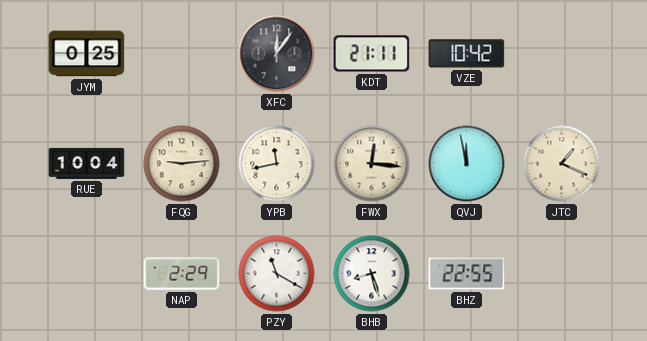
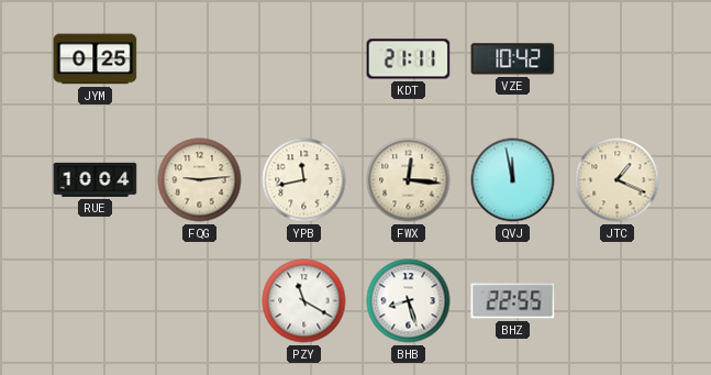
XFC: 12:06 -> none (277, 54)
NAP: 2:29 -> none (182, 274)
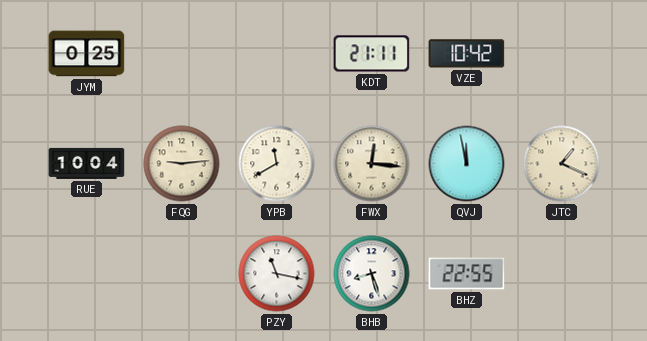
YPB: 11:43 -> 11:40 (277, 164)
PZY: 11:20 -> 11:17 (277, 274)
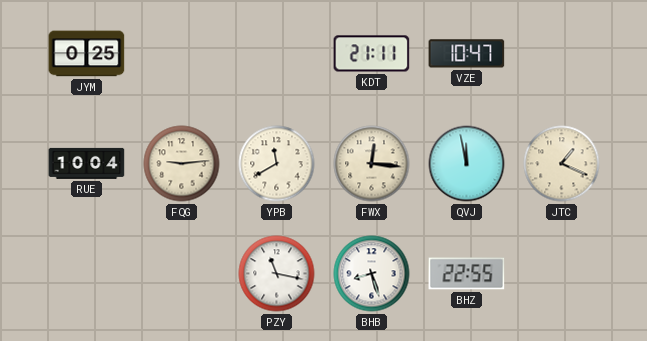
VZE: 10:42 -> 10:47 (467, 54)
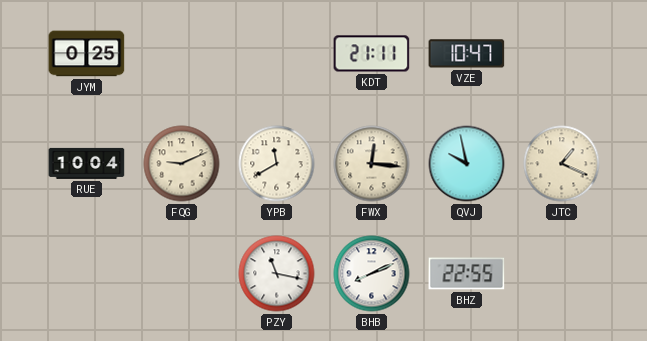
FQG: 9:14 -> 9:11 (182, 164)
QVJ: 11:58 -> 9:58 (467, 164)
BHB: 8:27 -> 8:11 (372, 274)
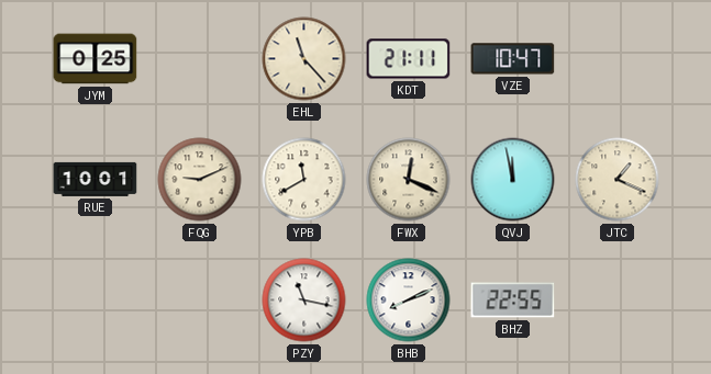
EHL: none -> 11:23 (304, 59)
RUE: 10:04 -> 10:01 (96, 179)
FWX: 12:16 -> 12:19 (409, 180)
QVJ: 9:58 -> 11:58 (513, 180)
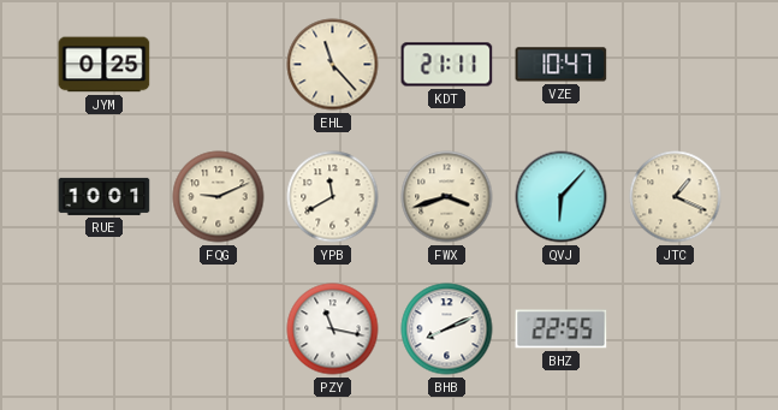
FWX: 12:19 -> 3:42 (447, 197)
QVJ: 11:58 -> 6:07 (562, 197)
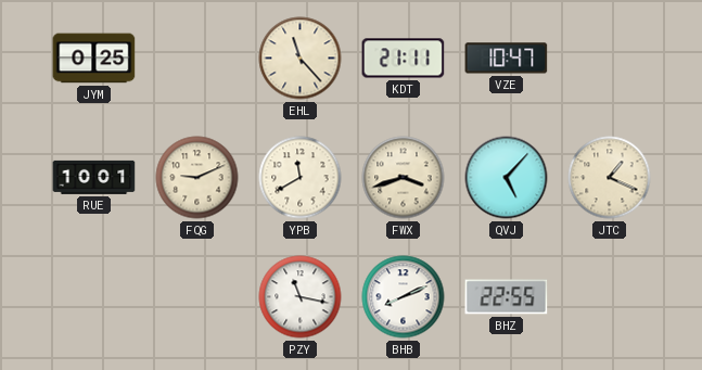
QVJ: 6:07 -> 5:07 (507, 178)
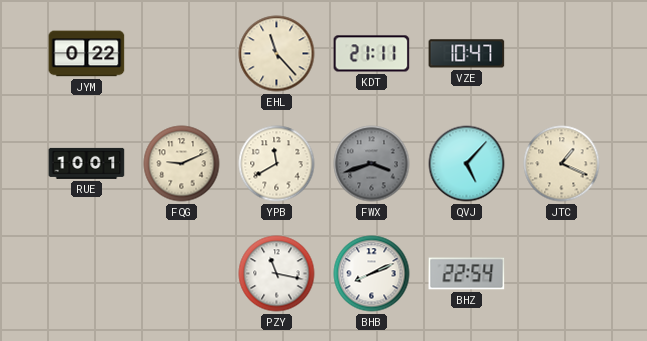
JYM: 0:25 -> 0:22 (87, 54)
FWX dial: cream -> grey (372, 164)
BHZ: 22:55 -> 22:54 (467, 274)
